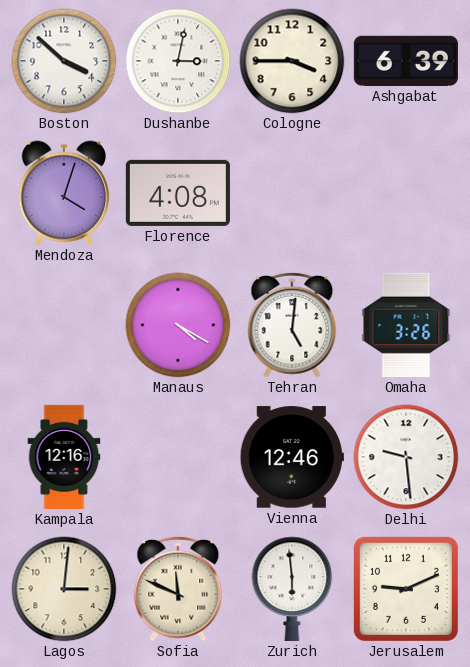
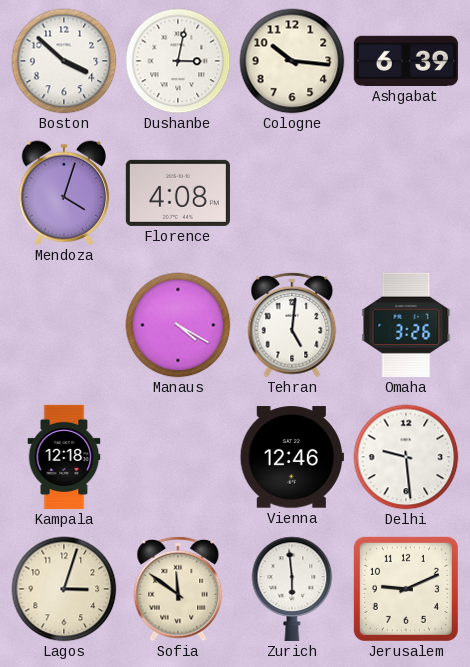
Cologne: 3:45 -> 10:16 (292, 61)
Kampala: 12:16 -> 12:18 (64, 457)
Lagos: 3:01 -> 3:03 (64, 589)
Sofia: 11:49 -> 11:51 (178, 589)
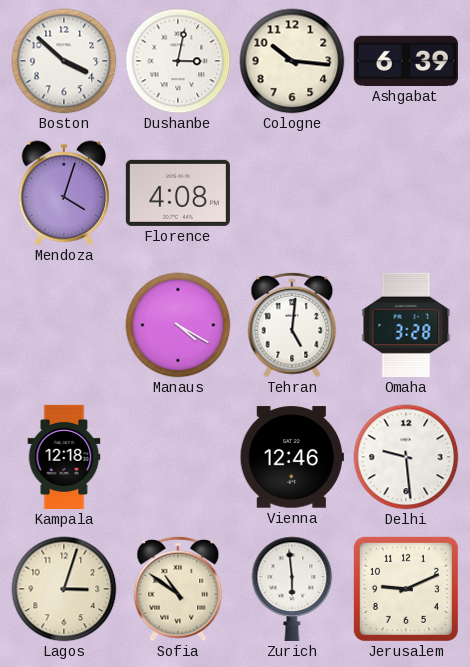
Omaha: 3:26 -> 3:28 (406, 325)
Sofia: 11:51 -> 10:51 (178, 589)
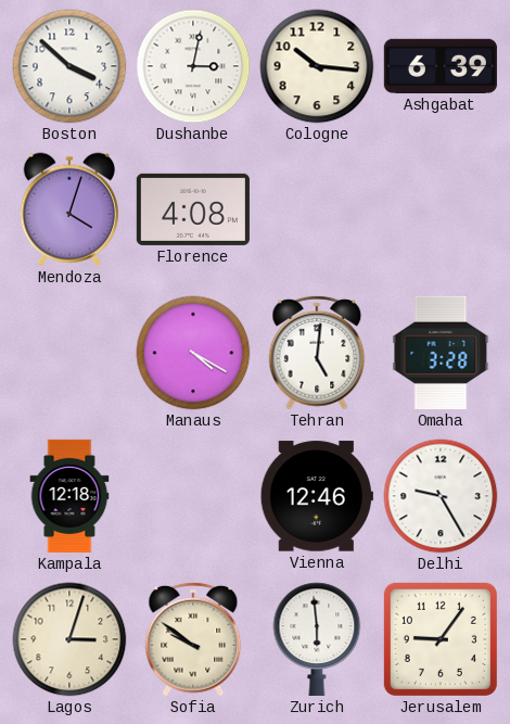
Delhi: 9:29 -> 9:25 (441, 496)
Sofia: 10:51 -> 9:51 (193, 639)
Jerusalem: 9:11 -> 9:06 (441, 639)
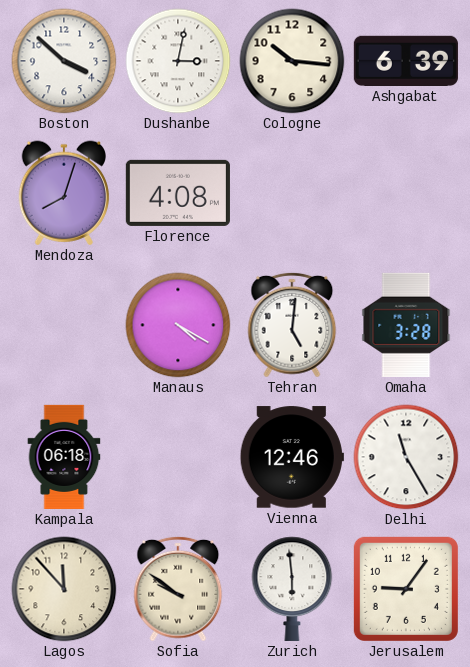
Mendoza: 4:03 -> 8:03 (64, 193)
Kampala: 12:18 -> 06:18 (64, 457)
Delhi: 9:25 -> 11:25 (406, 457)
Lagos: 3:03 -> 11:53 (64, 589)
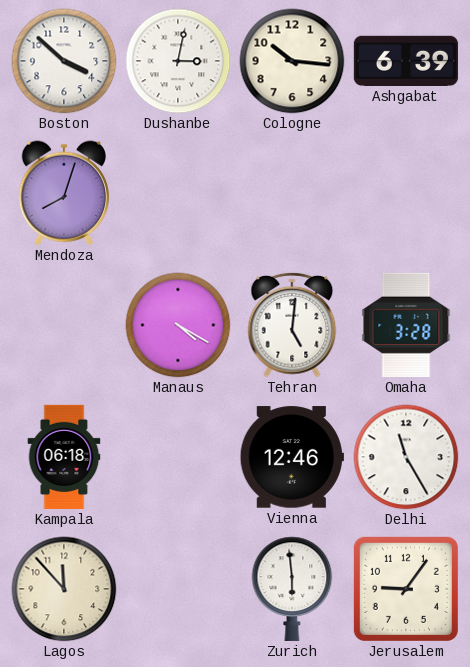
Florence: 4:08 -> none (178, 193)
Sofia: 9:51 -> none (178, 589)
